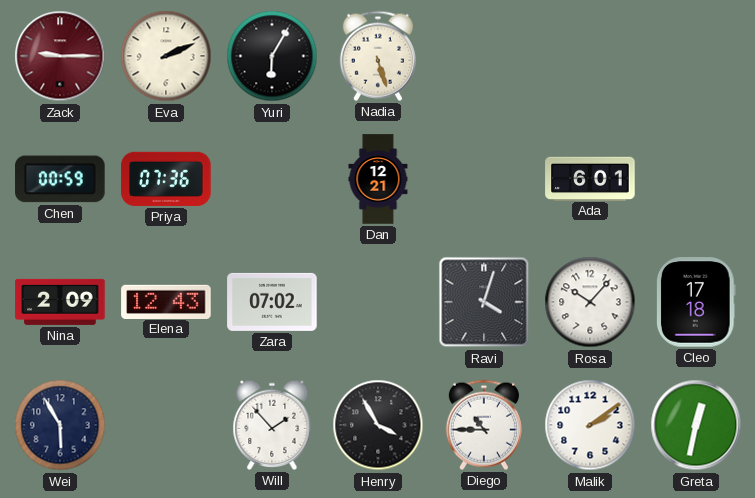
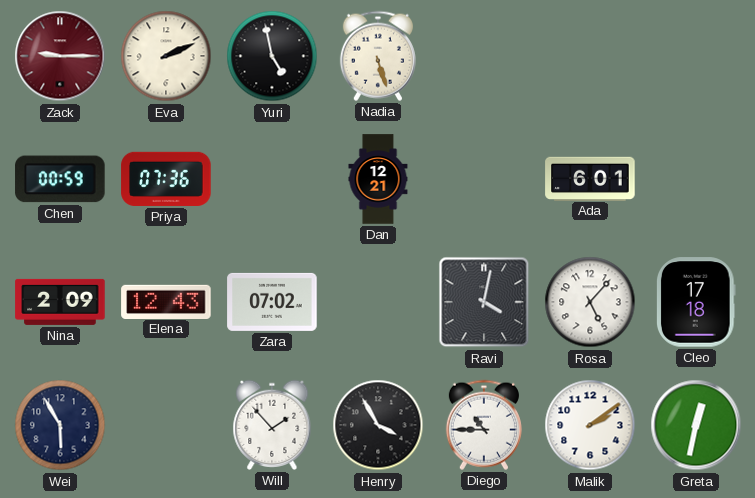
Yuri: 6:05 -> 4:58 (272, 56)
Ravi: 4:03 -> 4:02 (484, 302)
Rosa: 10:07 -> 5:07 (590, 302)
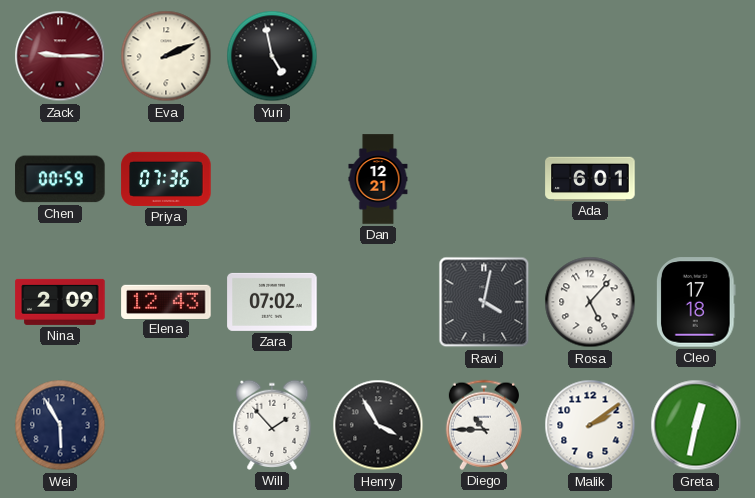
Nadia: 5:27 -> none (378, 56)
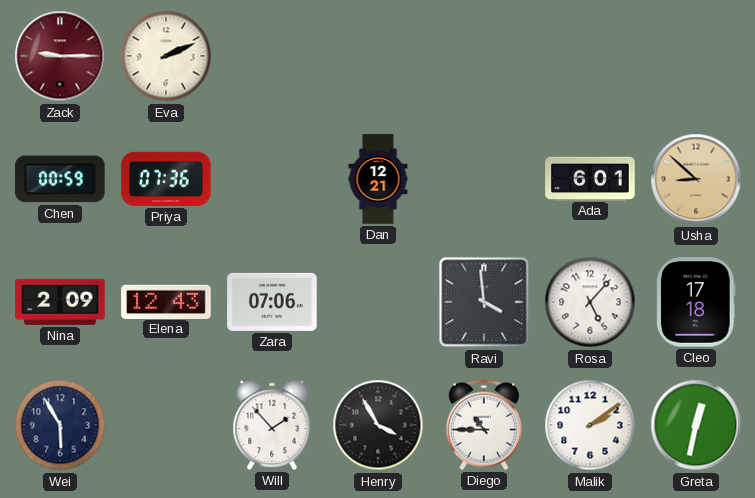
Yuri: 4:58 -> none (272, 56)
Usha: none -> 8:52 (696, 179)
Zara: 07:02 -> 07:06 (272, 302)
Ravi: 4:02 -> 3:59 (484, 302)
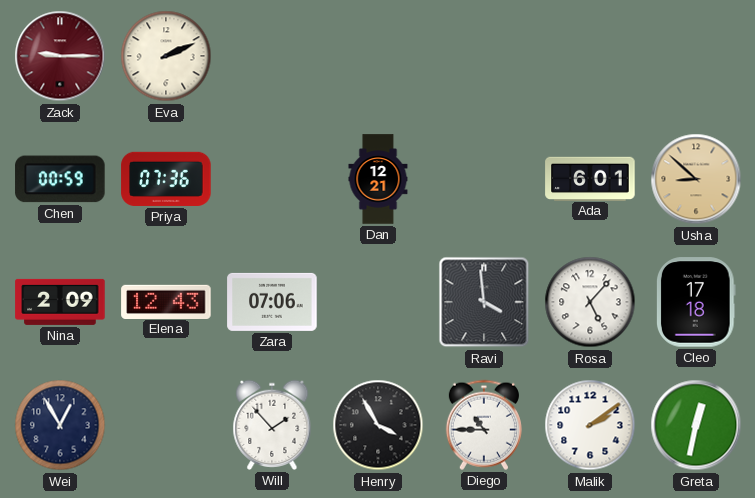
Wei: 5:55 -> 12:55 (60, 425)
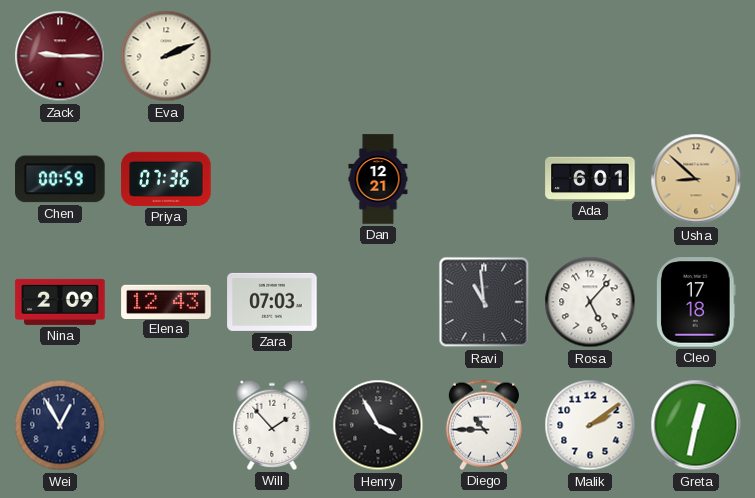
Zara: 07:06 -> 07:03 (272, 302)
Ravi: 3:59 -> 10:59 (484, 302)
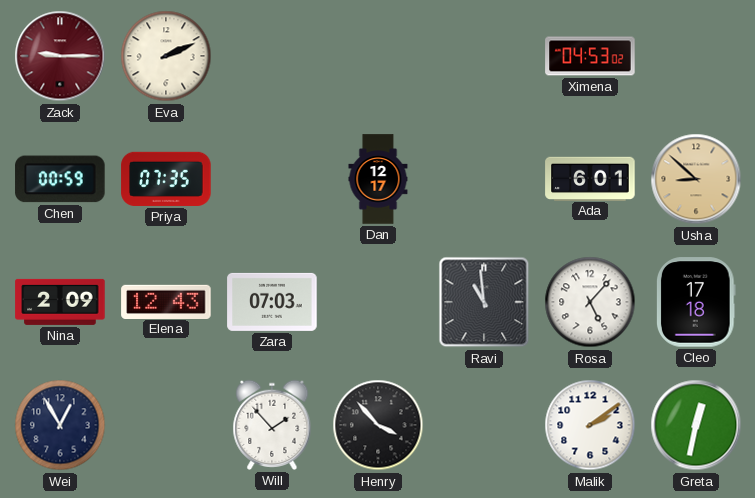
Ximena: none -> 04:53 (590, 56)
Priya: 07:36 -> 07:35 (166, 179)
Dan: 12:21 -> 12:17 (378, 179)
Henry: 3:55 -> 3:53 (378, 425)
Diego: 10:45 -> none (484, 425)
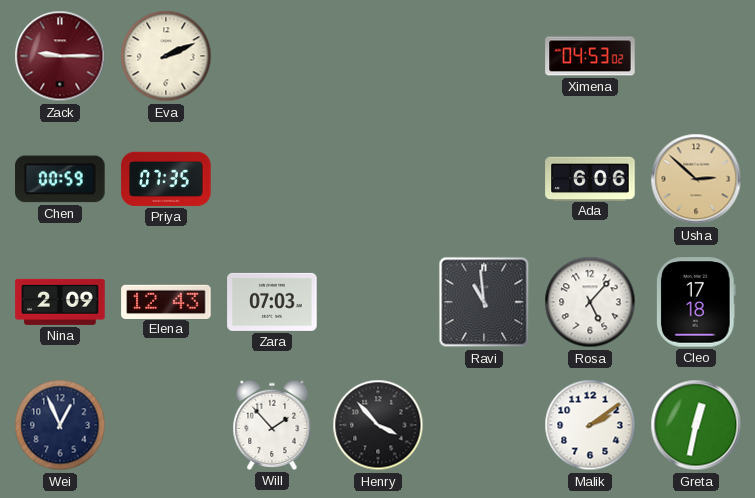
Dan: 12:17 -> none (378, 179)
Ada: 6:01 -> 6:06 (590, 178)
Usha: 8:52 -> 2:52 (696, 179)
Wei: 12:55 -> 12:56 (60, 425)
